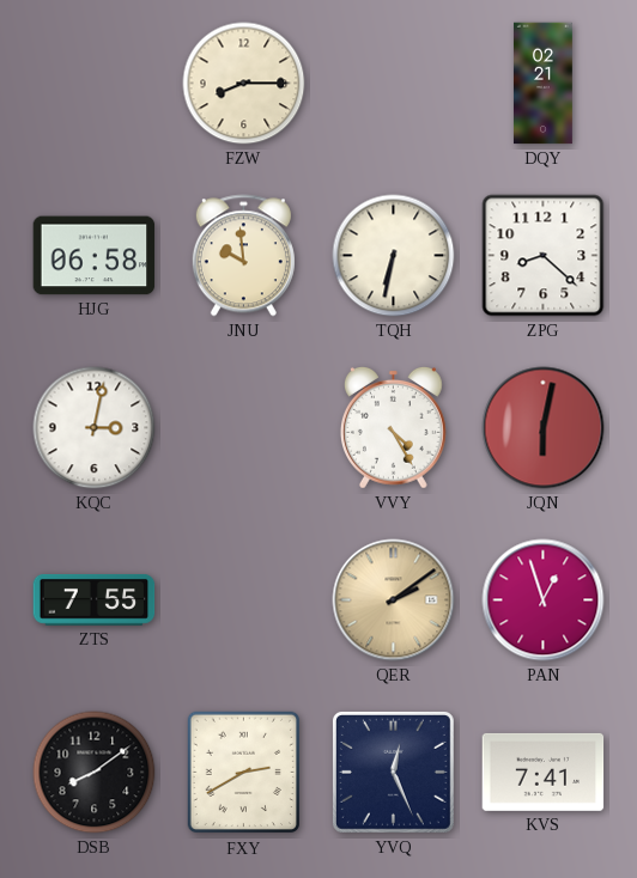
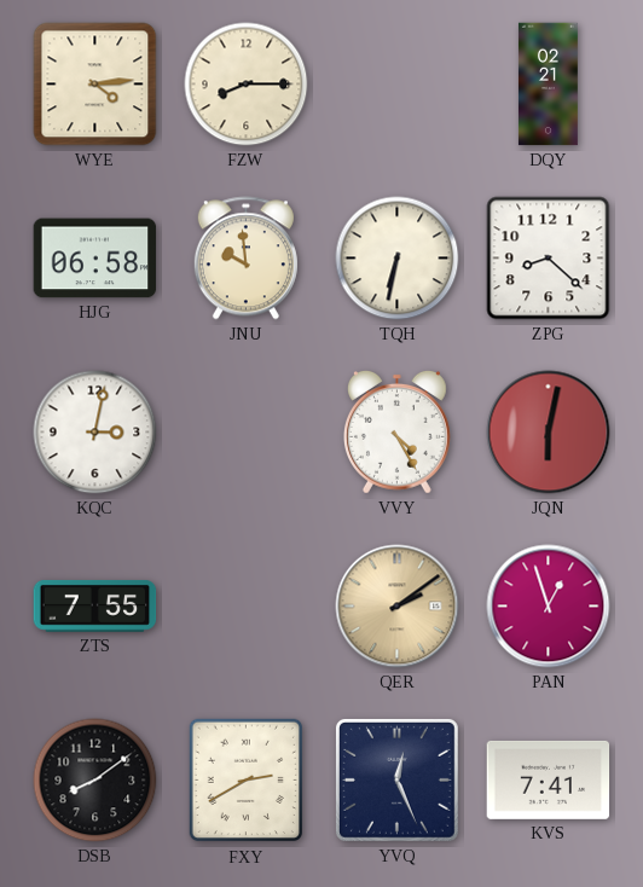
WYE: none -> 4:14 (95, 85)
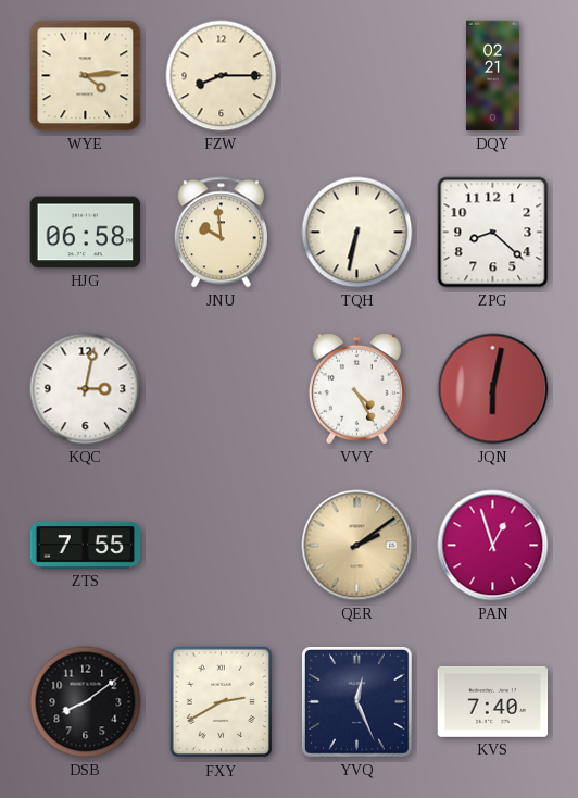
KVS: 7:41 -> 7:40 (493, 701)
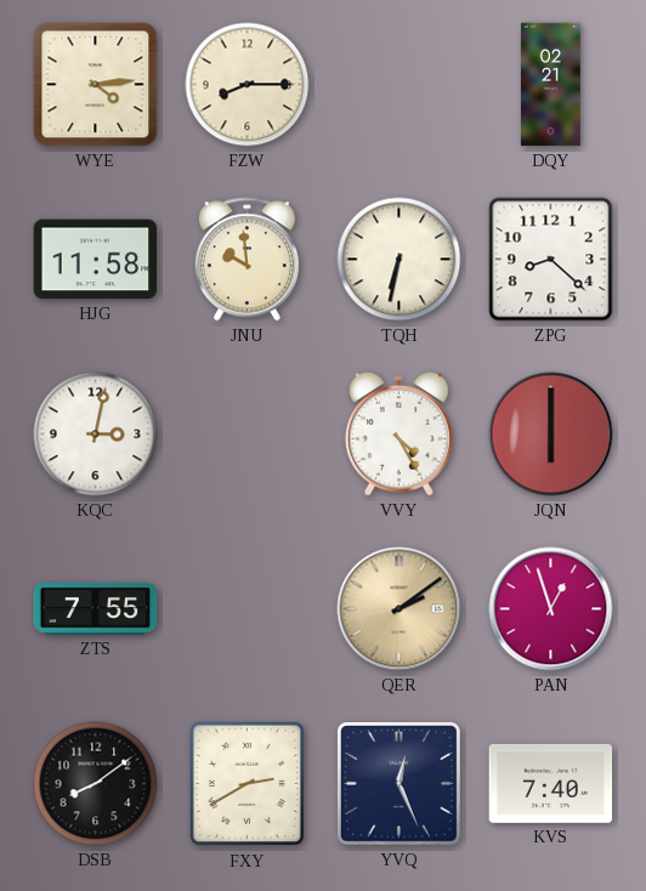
HJG: 06:58 -> 11:58 (96, 260)
JQN: 6:02 -> 6:00 (551, 435)
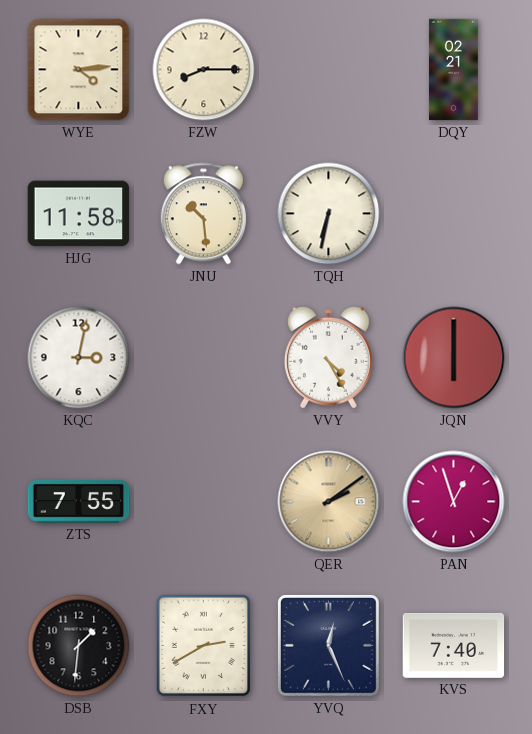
JNU: 9:59 -> 10:29 (203, 214)
ZPG: 8:22 -> none (551, 260)
DSB: 8:09 -> 1:31 (79, 646)
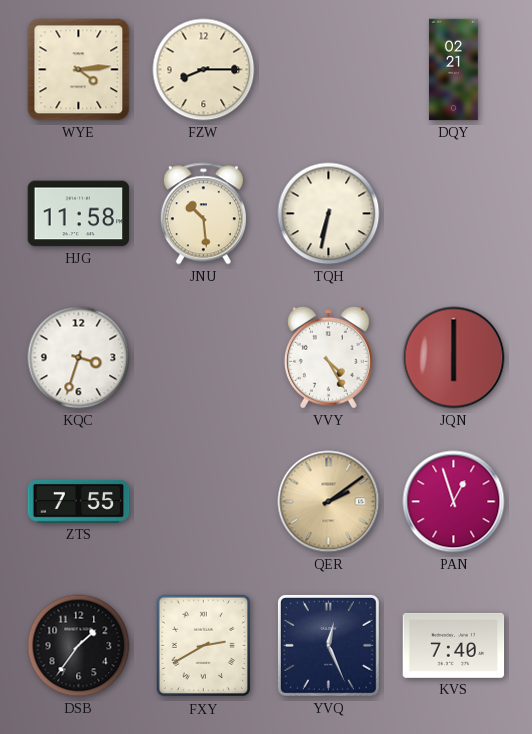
KQC: 3:02 -> 3:33 (79, 358)
DSB: 1:31 -> 1:36 (79, 646)
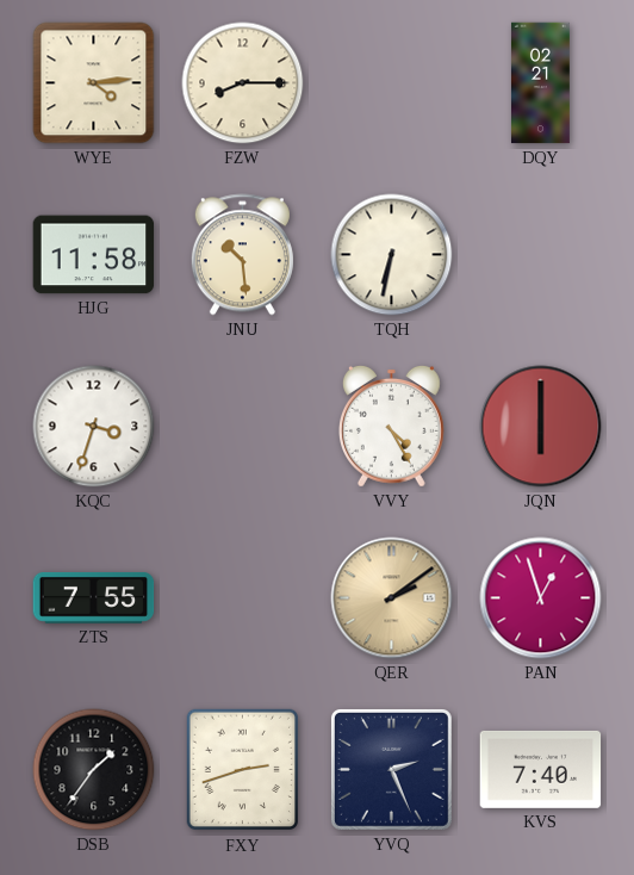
FXY: 2:40 -> 2:42 (242, 770)
YVQ: 12:26 -> 2:26 (391, 769)
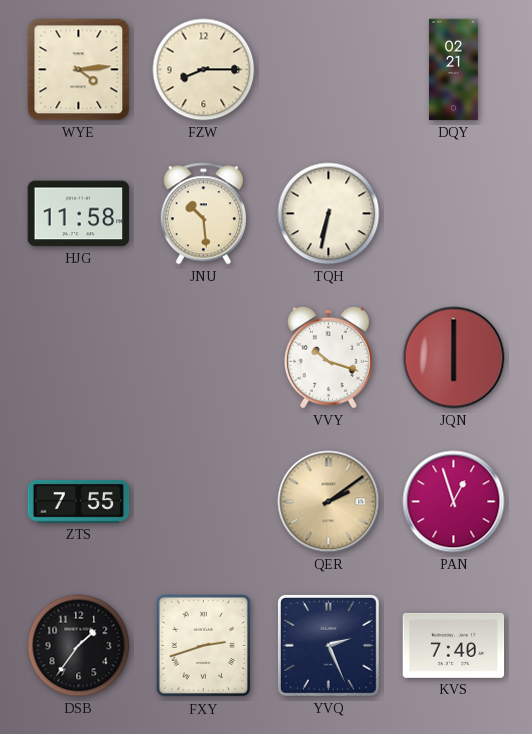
KQC: 3:33 -> none (94, 427)
VVY: 4:25 -> 10:18 (328, 357)
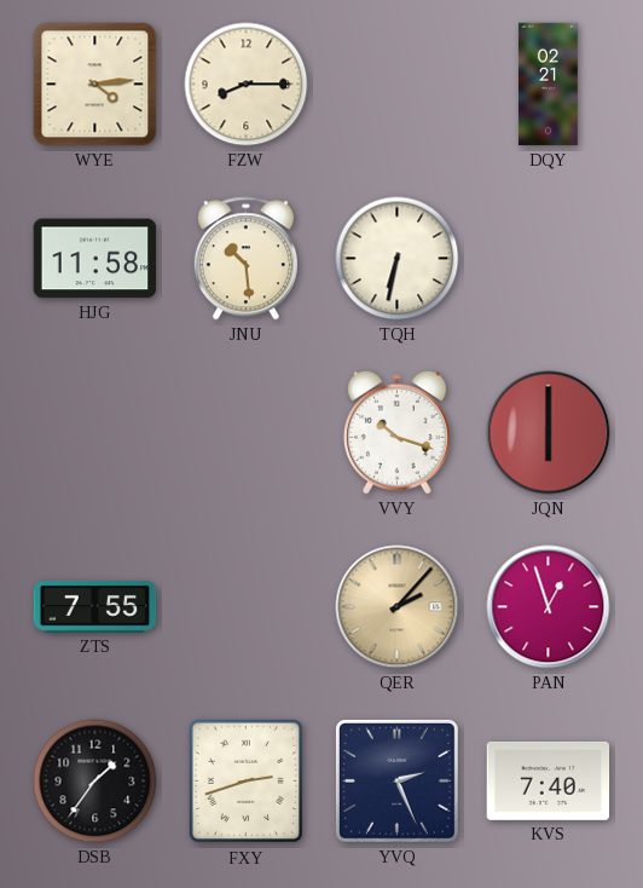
QER: 2:09 -> 2:07 (398, 607)
